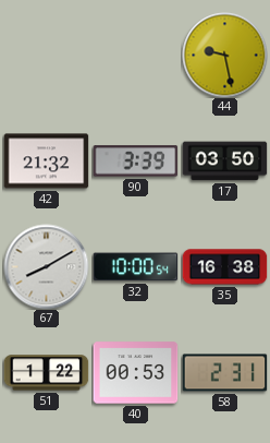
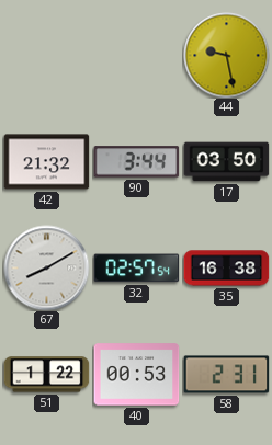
90: 3:39 -> 3:44 (136, 162)
32: 10:00 -> 02:57 (136, 269)
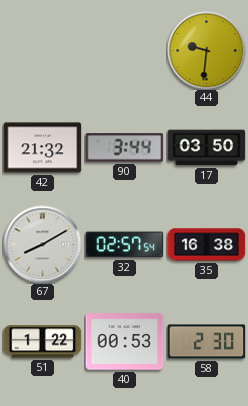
44: 9:28 -> 9:31 (206, 50)
58: 2:31 -> 2:30 (206, 342)
